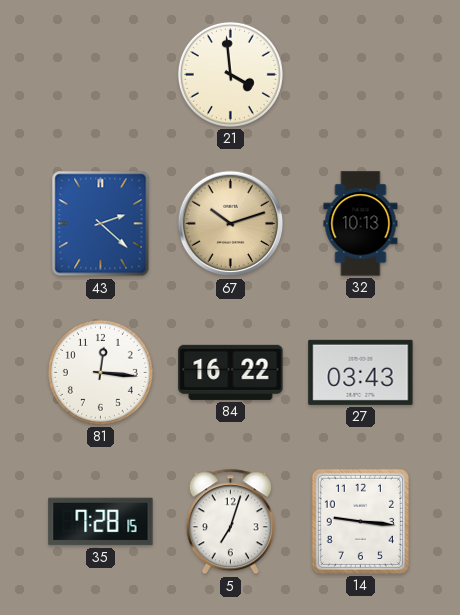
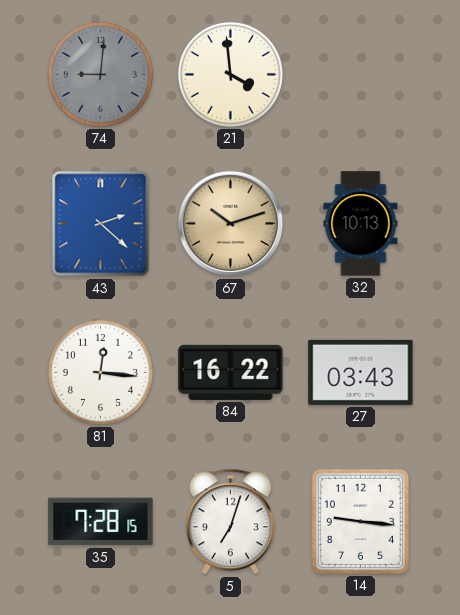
74: none -> 9:01 (100, 74)
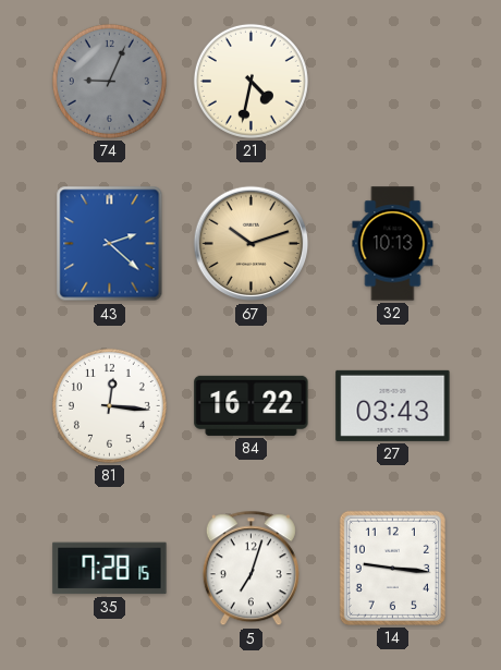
74: 9:01 -> 9:04 (109, 81)
21: 3:59 -> 4:32 (250, 81)
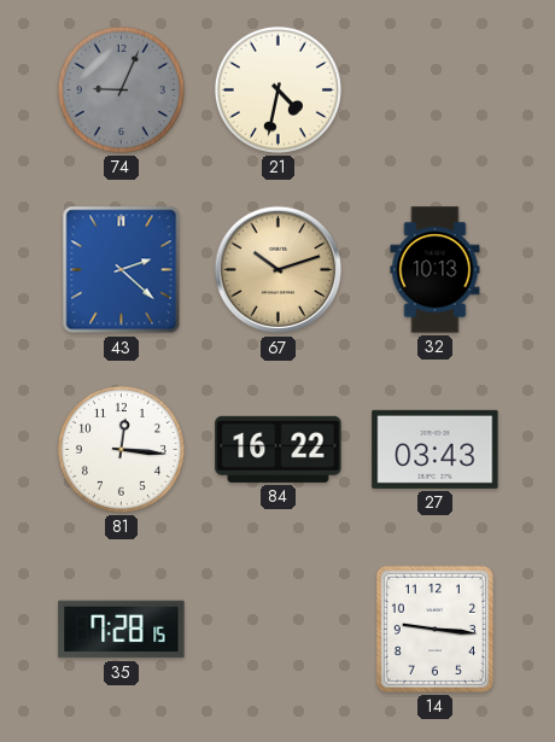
5: 7:03 -> none (250, 569)
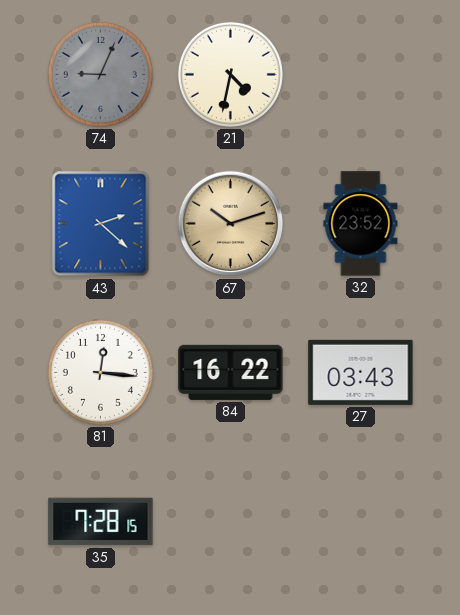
32: 10:13 -> 23:52 (361, 224)
14: 9:16 -> none (434, 629)
